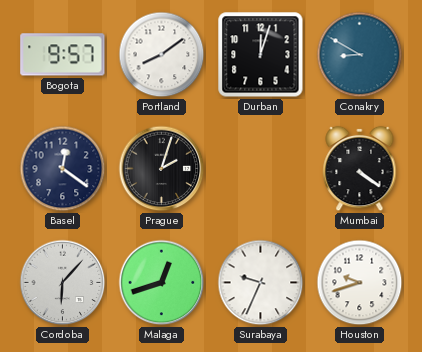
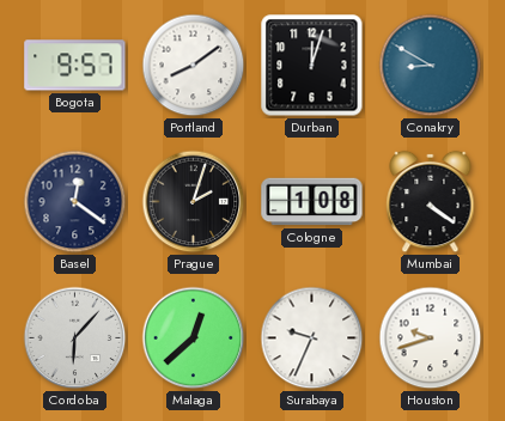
Cologne: none -> 1:08 (312, 202)
Malaga: 12:42 -> 12:38 (194, 338)
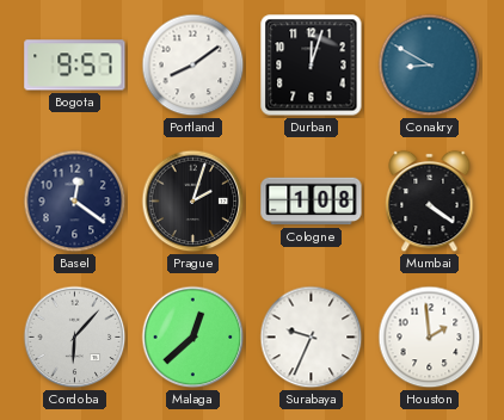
Houston: 9:42 -> 1:59 (430, 338)
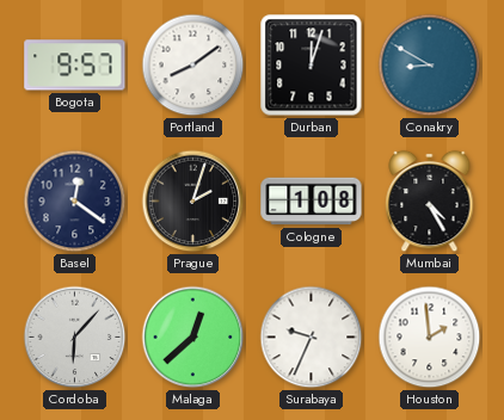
Mumbai: 4:21 -> 4:25 (430, 202)
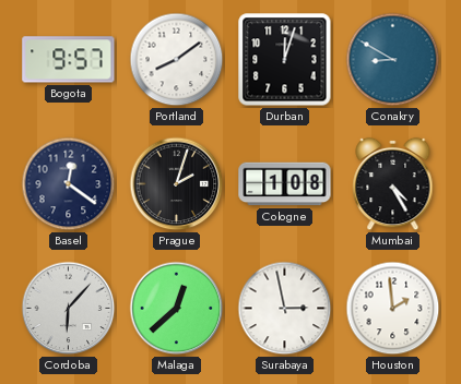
Surabaya: 9:34 -> 2:58 (285, 309)
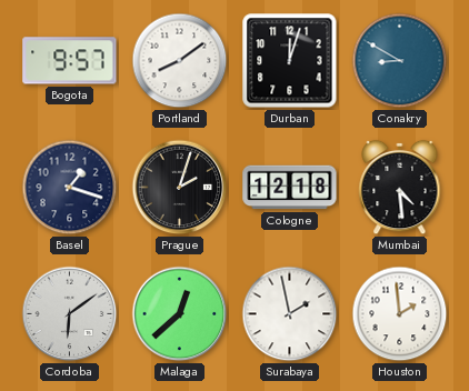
Basel: 12:21 -> 1:18 (70, 188)
Cologne: 1:08 -> 12:18 (290, 188)
Mumbai: 4:25 -> 4:29 (400, 188)
Cordoba: 6:07 -> 6:09 (70, 314)
Surabaya: 2:58 -> 1:58 (290, 314)
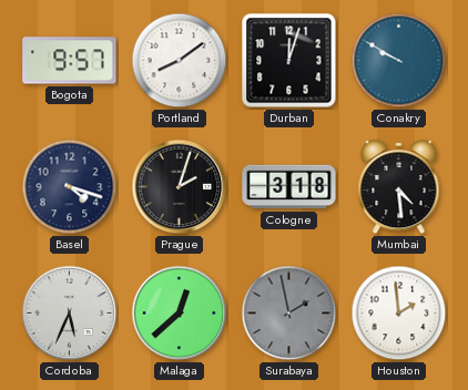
Conakry: 8:50 -> 9:50 (399, 61)
Basel: 1:18 -> 4:18 (70, 187)
Cologne: 12:18 -> 3:18 (289, 187)
Cordoba: 6:09 -> 5:34 (70, 314)
Surabaya dial: white -> grey (289, 314)
